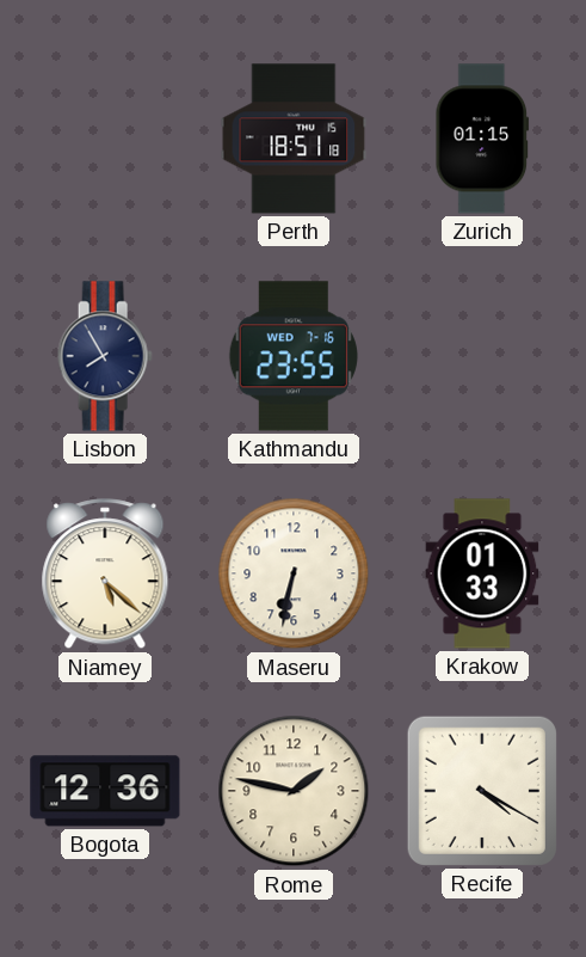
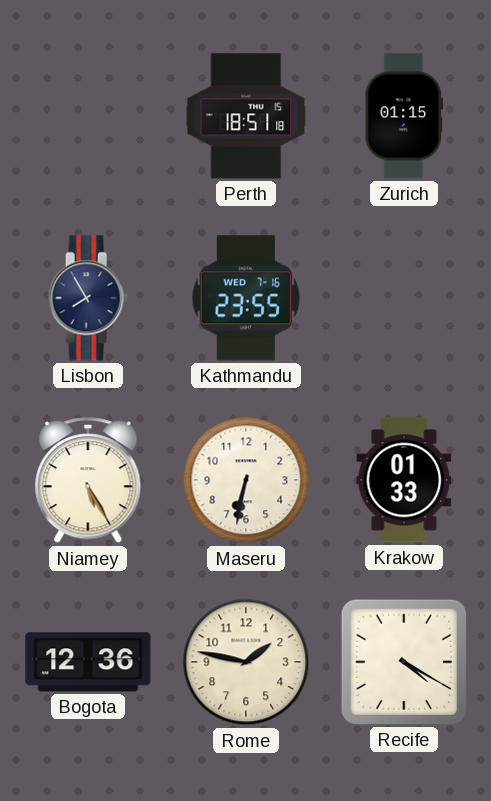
Niamey: 5:22 -> 5:25 (88, 481)
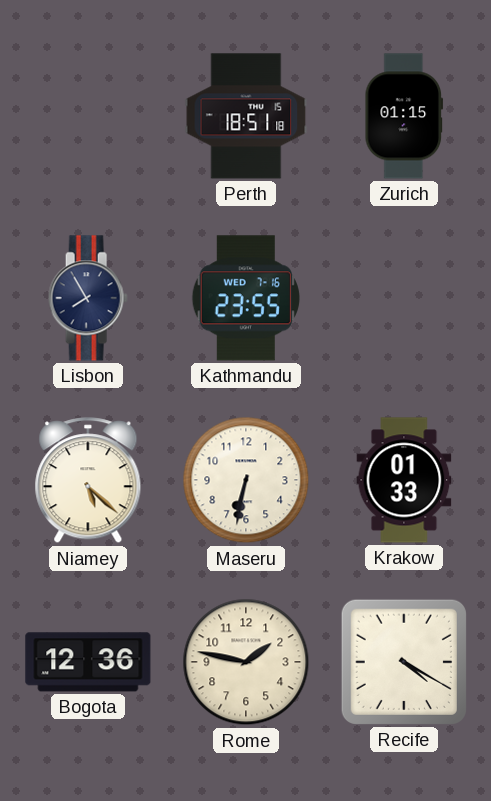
Niamey: 5:25 -> 5:22 (88, 481)
